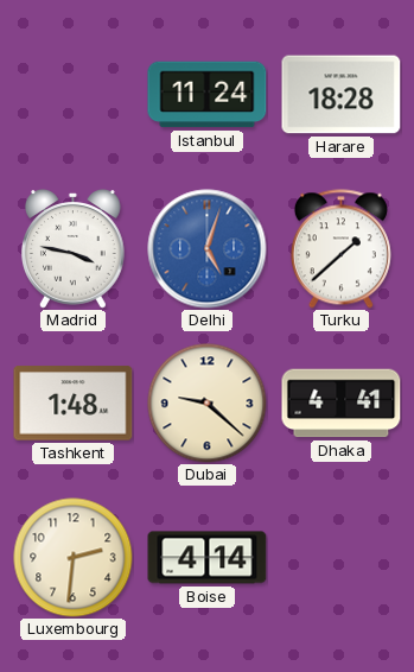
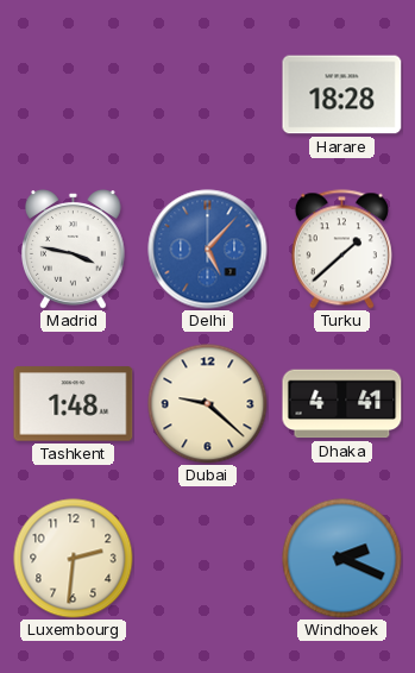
Istanbul: 11:24 -> none (208, 95)
Delhi: 5:03 -> 5:07 (208, 250)
Boise: 4:14 -> none (208, 558)
Windhoek: none -> 2:19 (342, 559)
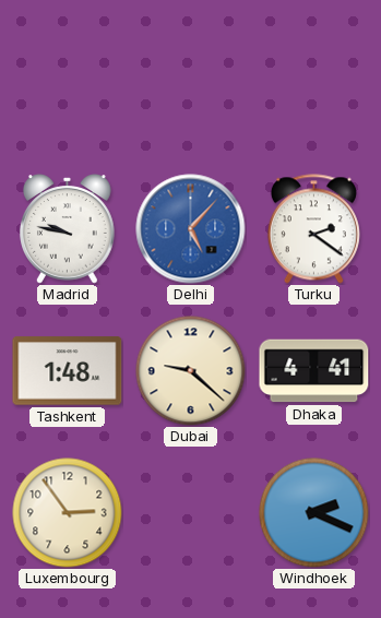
Harare: 18:28 -> none (342, 95)
Madrid: 3:47 -> 9:47 (68, 229)
Turku: 1:38 -> 2:21 (313, 229)
Luxembourg: 2:31 -> 2:54 (68, 513)
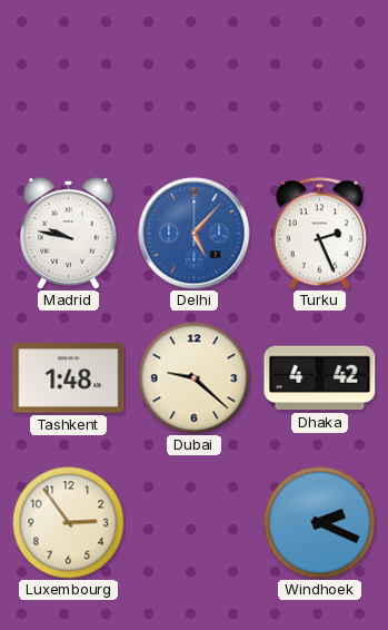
Turku: 2:21 -> 2:26 (319, 234)
Dhaka: 4:41 -> 4:42 (320, 378)
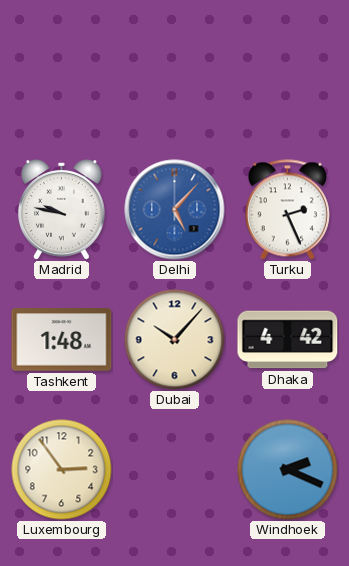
Dubai: 9:22 -> 10:07 (175, 340)
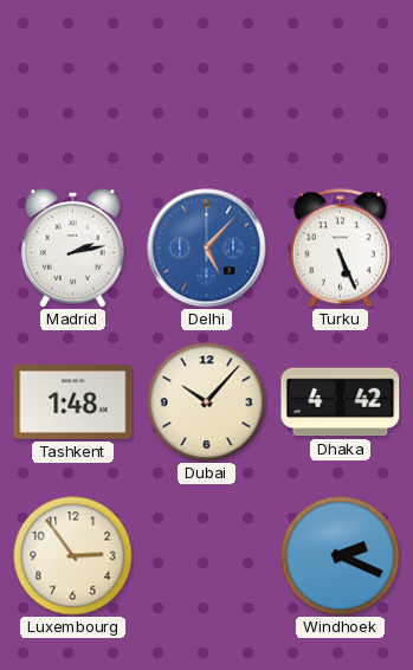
Madrid: 9:47 -> 2:13 (73, 249)
Turku: 2:26 -> 5:26 (340, 249)
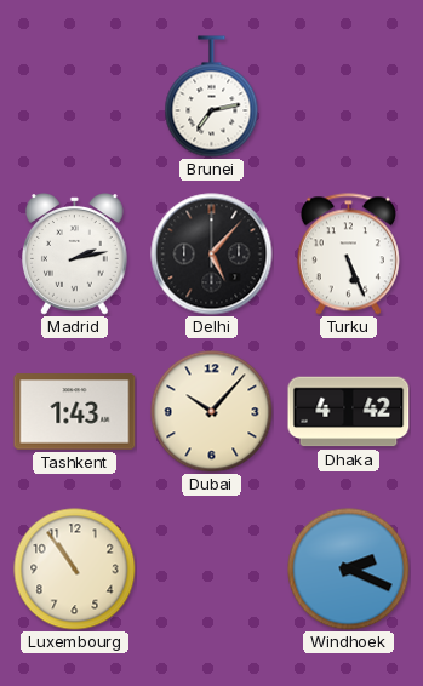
Brunei: none -> 7:13 (212, 97)
Delhi dial: blue -> black (212, 255)
Tashkent: 1:48 -> 1:43 (75, 412)
Luxembourg: 2:54 -> 10:54 (75, 570)
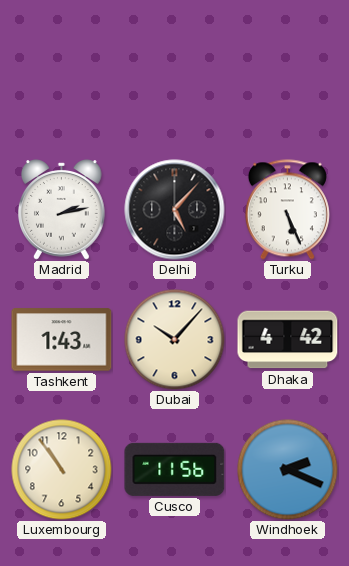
Brunei: 7:13 -> none (212, 97)
Cusco: none -> 11:56 (175, 469)
